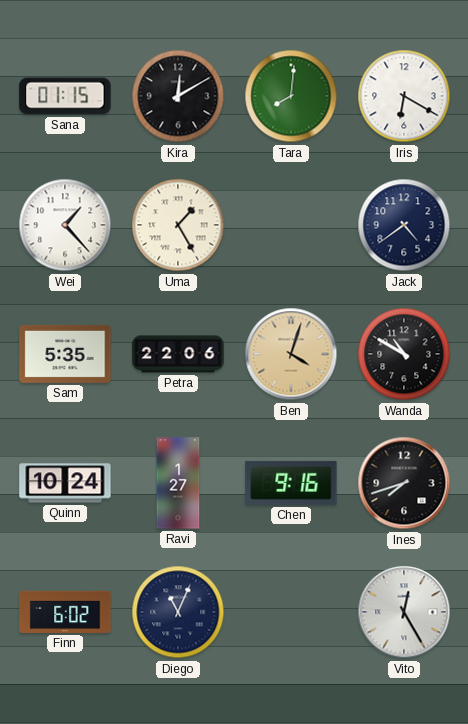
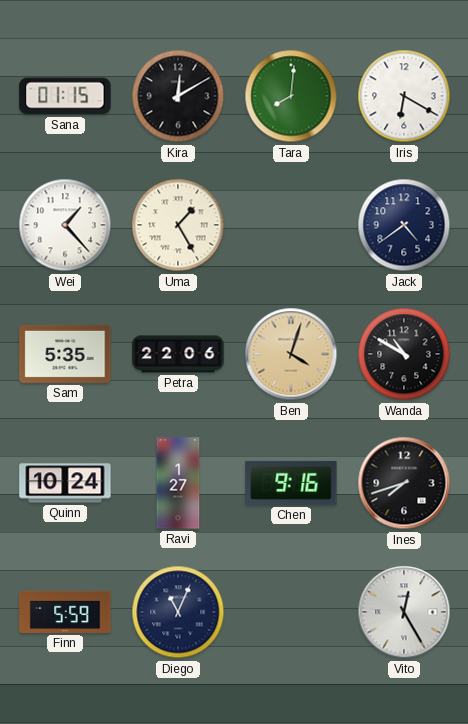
Finn: 6:02 -> 5:59 (65, 612)
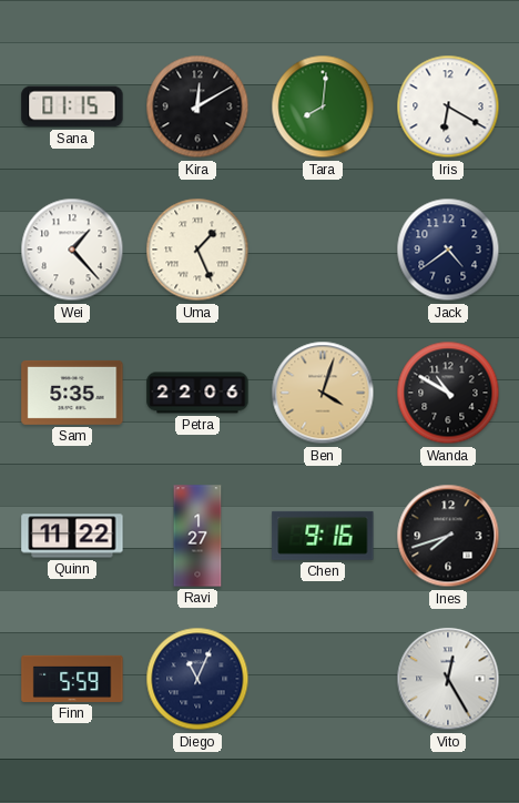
Uma: 1:25 -> 1:26 (197, 250)
Quinn: 10:24 -> 11:22 (72, 536)
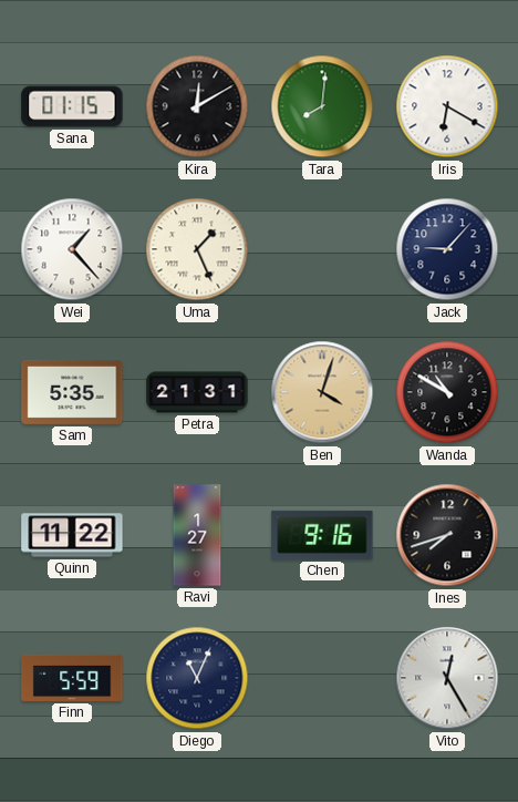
Jack: 4:39 -> 9:07 (447, 249)
Petra: 22:06 -> 21:31 (197, 392)
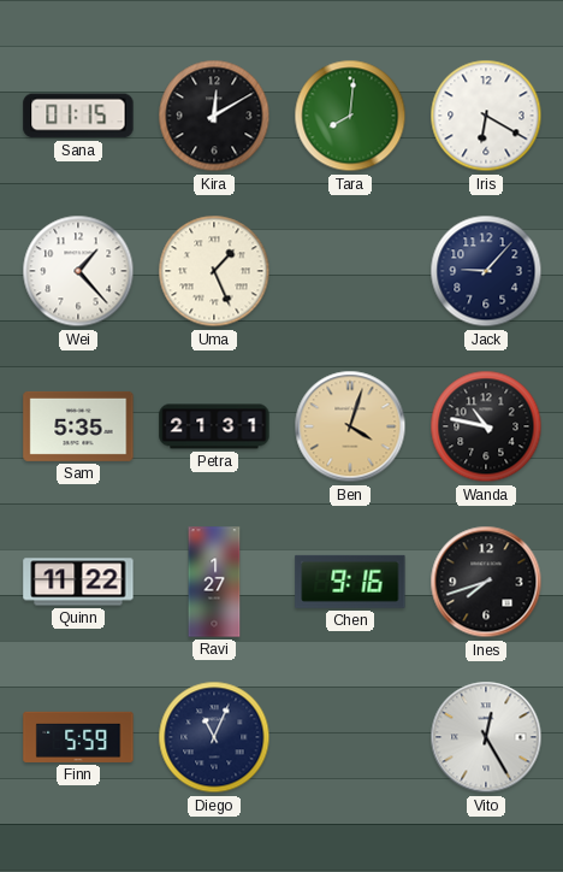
Wanda: 10:50 -> 10:47 (486, 426)
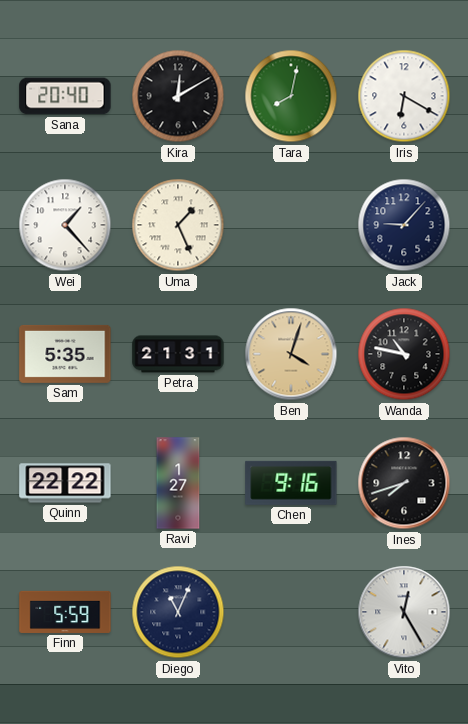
Sana: 01:15 -> 20:40 (65, 96)
Tara: 8:01 -> 8:02 (291, 96)
Quinn: 11:22 -> 22:22 (65, 483)
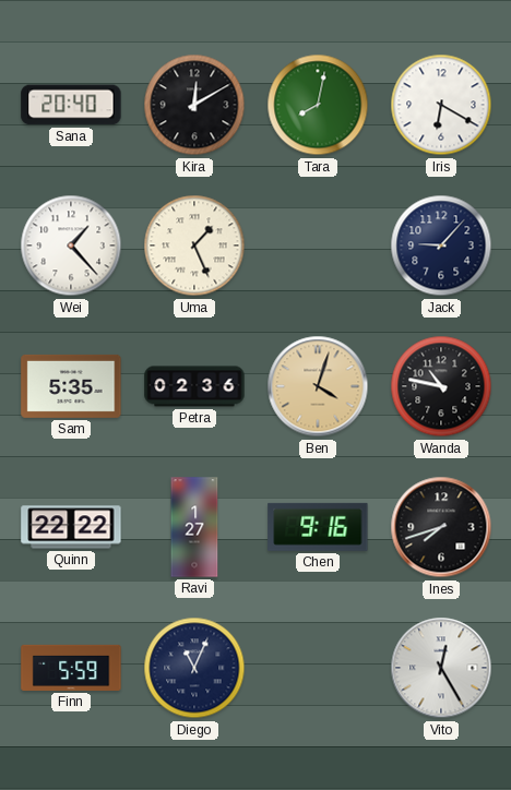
Petra: 21:31 -> 02:36 (194, 386)
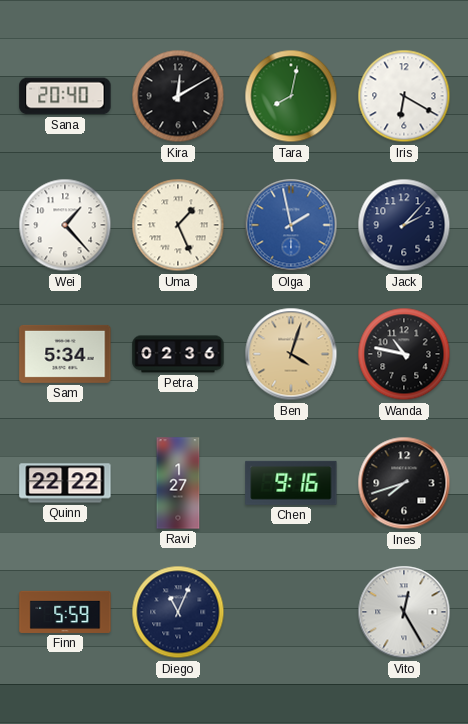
Olga: none -> 1:58 (291, 225)
Jack: 9:07 -> 2:07 (404, 225)
Sam: 5:35 -> 5:34 (65, 354)
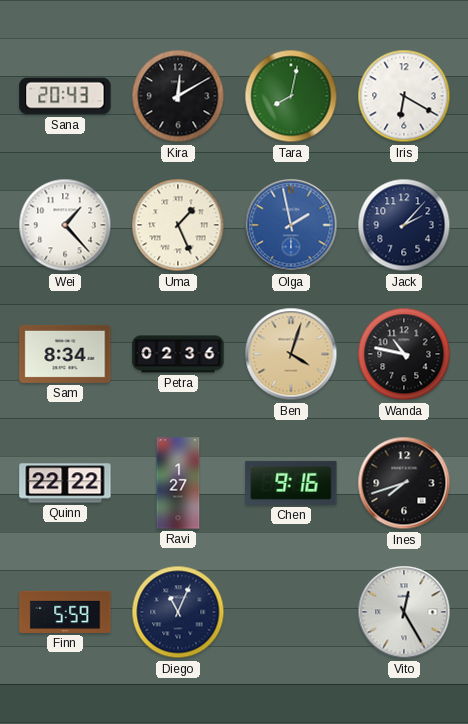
Sana: 20:40 -> 20:43 (65, 96)
Sam: 5:34 -> 8:34 (65, 354)
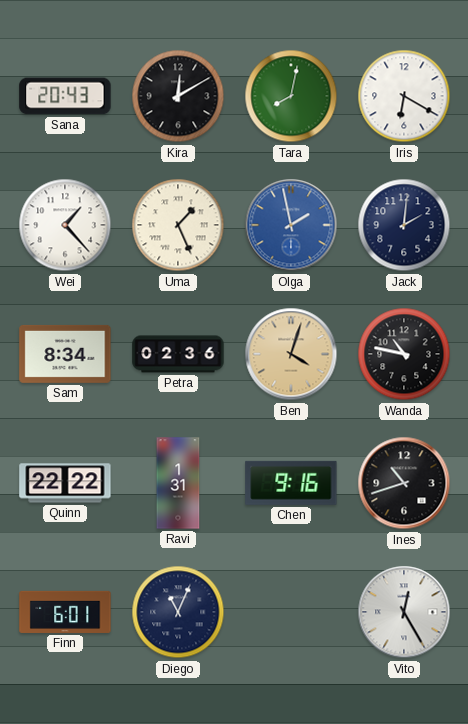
Jack: 2:07 -> 2:01 (404, 225)
Ravi: 1:27 -> 1:31 (178, 483)
Ines: 7:42 -> 10:42 (404, 483)
Finn: 5:59 -> 6:01 (65, 612)
